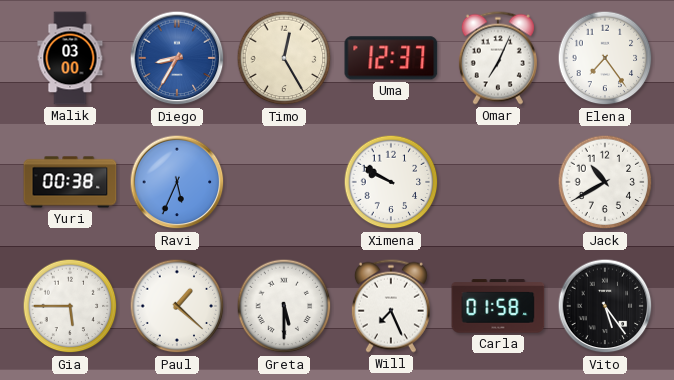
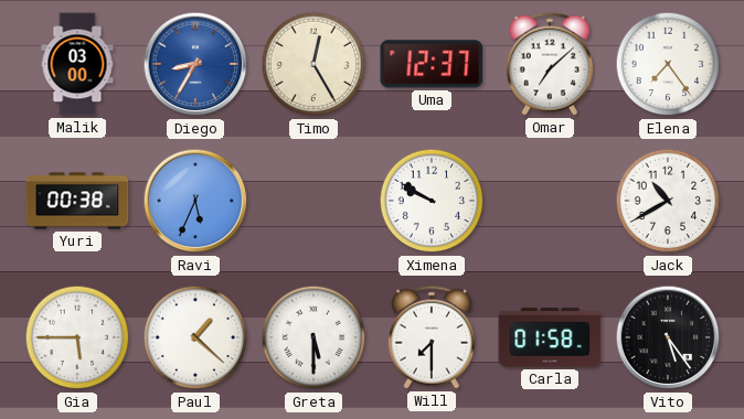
Omar: 7:04 -> 7:08 (550, 64)
Will: 7:26 -> 7:30 (432, 337)
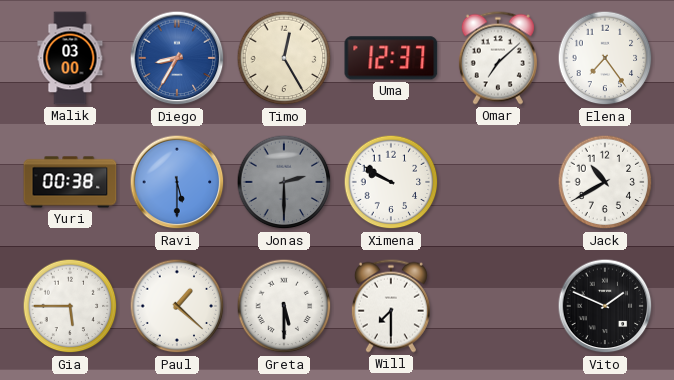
Ravi: 5:34 -> 5:30 (177, 182)
Jonas: none -> 2:30 (284, 182)
Carla: 01:58 -> none (550, 337)
Vito: 5:24 -> 1:49 (605, 306)
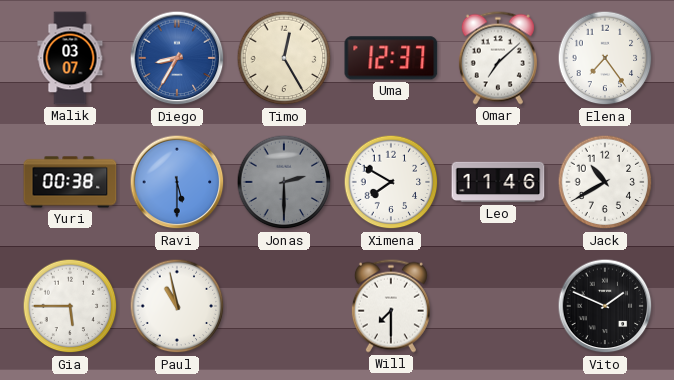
Malik: 03:00 -> 03:07 (70, 58)
Ximena: 9:50 -> 7:50 (391, 182)
Leo: none -> 11:46 (498, 182)
Paul: 1:22 -> 10:58 (177, 306)
Greta: 5:30 -> none (284, 306)
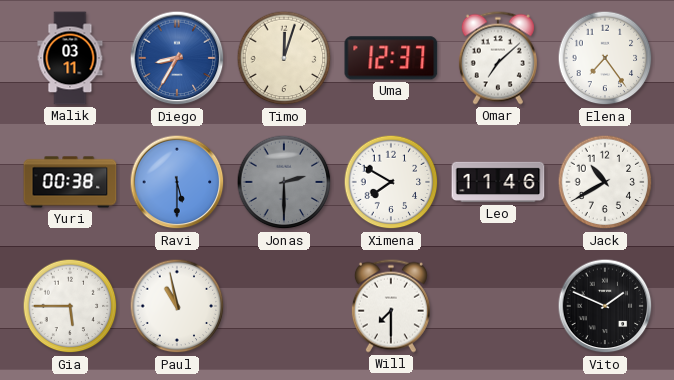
Malik: 03:07 -> 03:11 (70, 58)
Timo: 12:25 -> 12:03 (284, 58)
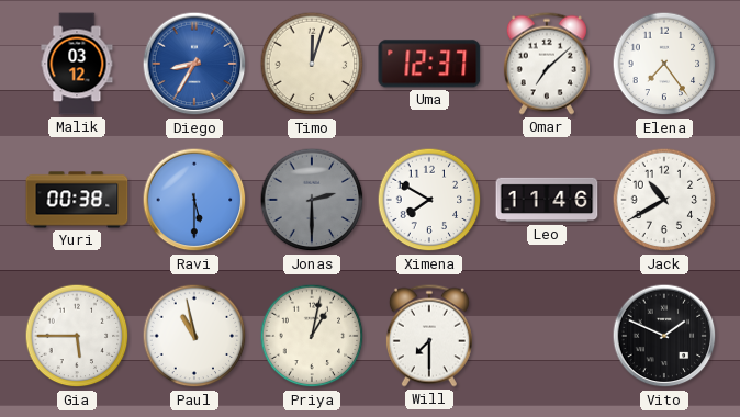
Malik: 03:11 -> 03:12 (77, 64)
Priya: none -> 1:02 (312, 336)
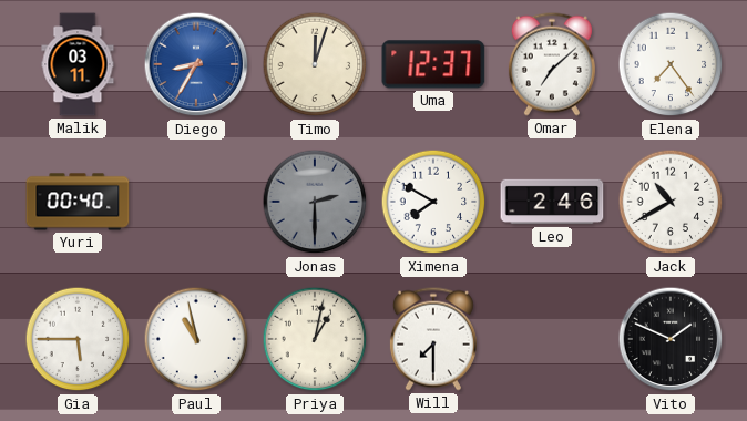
Malik: 03:12 -> 03:11 (78, 64)
Yuri: 00:38 -> 00:40 (78, 202)
Ravi: 5:30 -> none (194, 200)
Leo: 11:46 -> 2:46 (552, 202)
